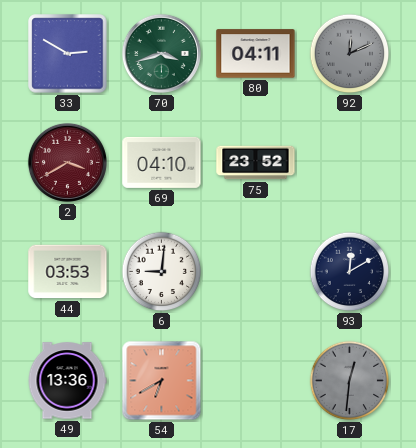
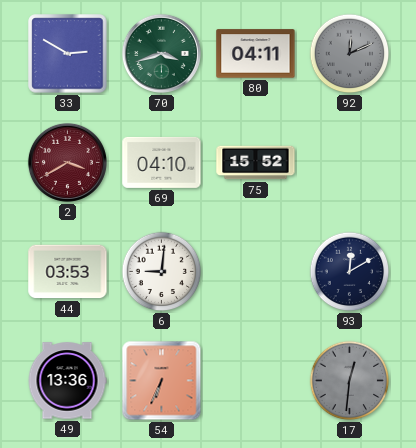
75: 23:52 -> 15:52 (256, 163)
54: 6:40 -> 6:34 (162, 381)
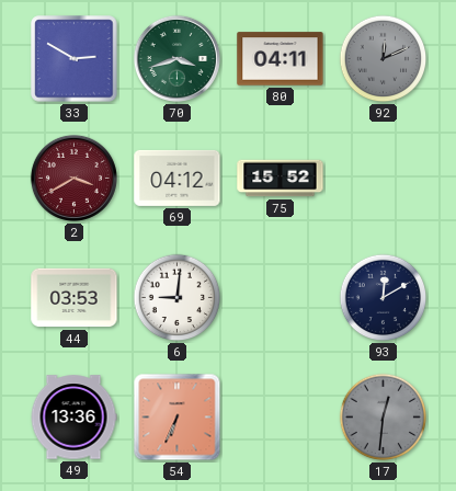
69: 04:10 -> 04:12 (178, 178)
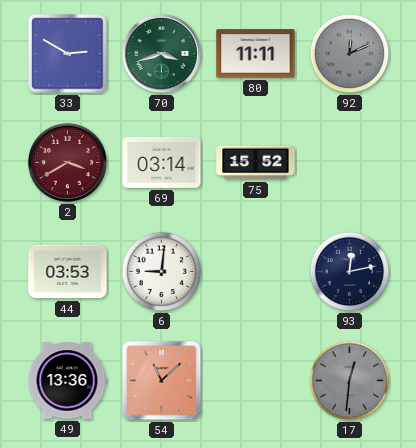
80: 04:11 -> 11:11 (256, 54)
69: 04:12 -> 03:14 (162, 162)
93: 12:10 -> 12:13 (350, 272)
54: 6:34 -> 11:08 (162, 381)
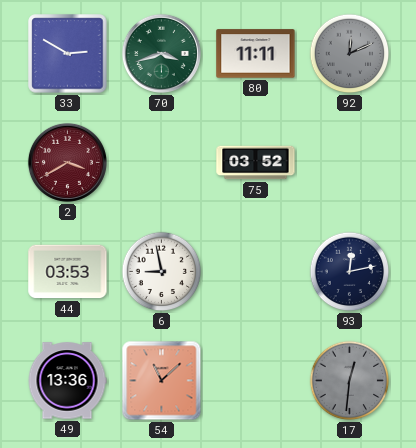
69: 03:14 -> none (162, 162)
75: 15:52 -> 03:52 (256, 163)
6: 9:01 -> 8:58 (162, 272)
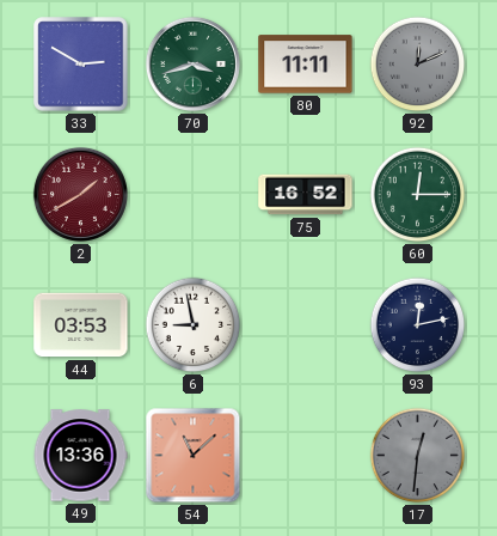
2: 3:40 -> 1:40 (80, 194)
75: 03:52 -> 16:52 (306, 195)
60: none -> 12:15 (418, 195)
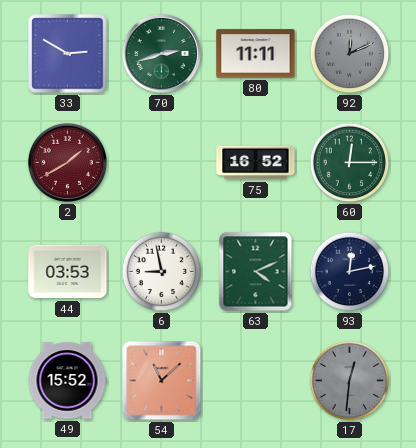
70: 3:42 -> 2:42 (161, 53)
63: none -> 4:11 (256, 272)
49: 13:36 -> 15:52 (67, 381)
